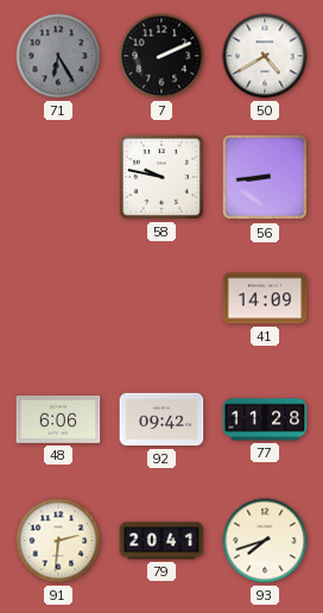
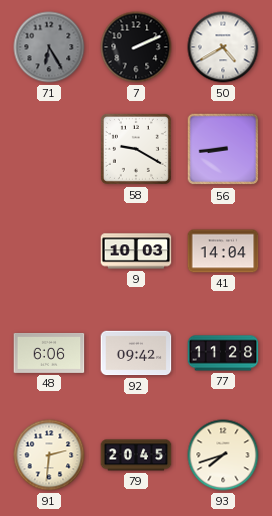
58: 9:47 -> 9:20 (136, 149)
9: none -> 10:03 (136, 251)
41: 14:09 -> 14:04 (223, 251)
79: 20:41 -> 20:45 (136, 455)
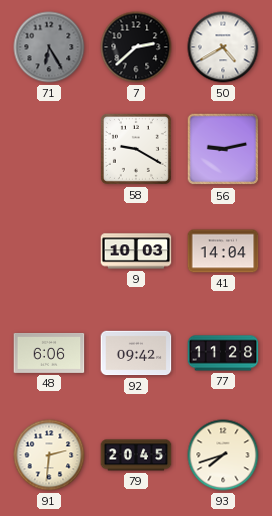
7: 2:11 -> 2:38 (136, 47)
56: 8:44 -> 9:13 (223, 149)
